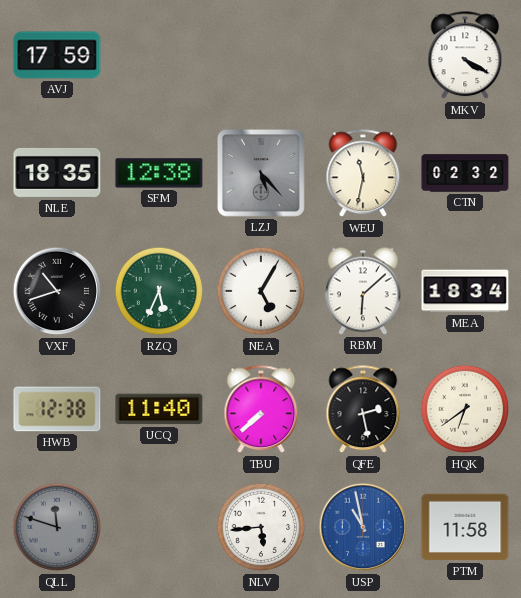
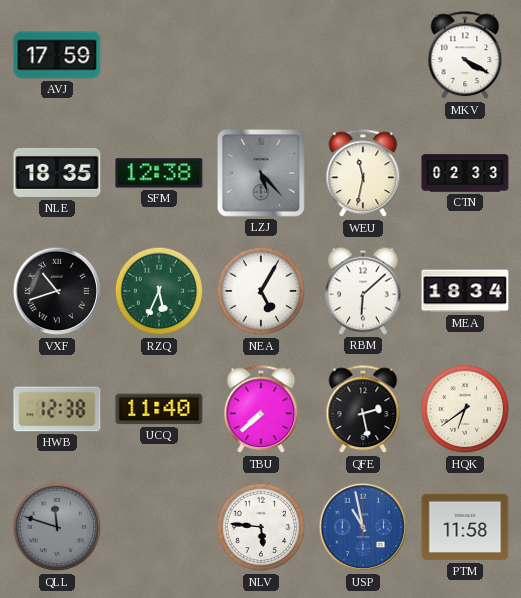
CTN: 02:32 -> 02:33 (465, 173)
NLV: 5:44 -> 5:46 (261, 527)
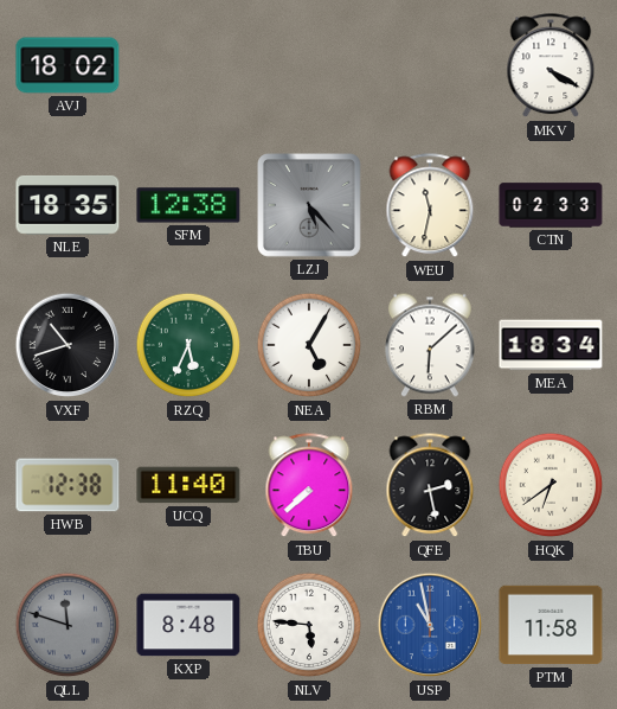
AVJ: 17:59 -> 18:02 (68, 65)
KXP: none -> 8:48 (188, 625)
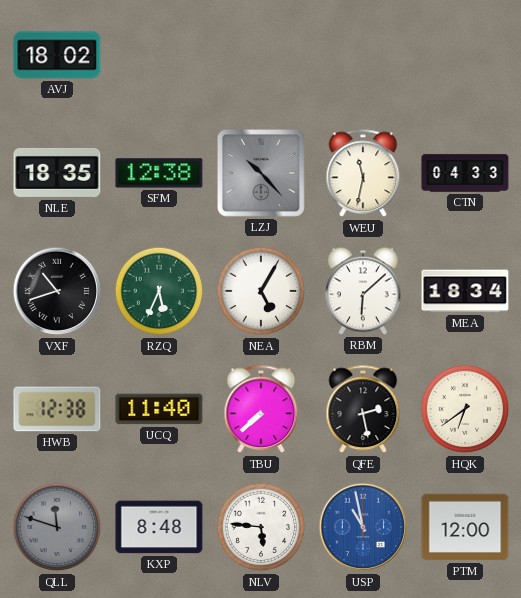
MKV: 4:20 -> none (551, 66)
LZJ: 5:23 -> 10:23 (262, 174)
CTN: 02:33 -> 04:33 (465, 173)
PTM: 11:58 -> 12:00 (465, 527)
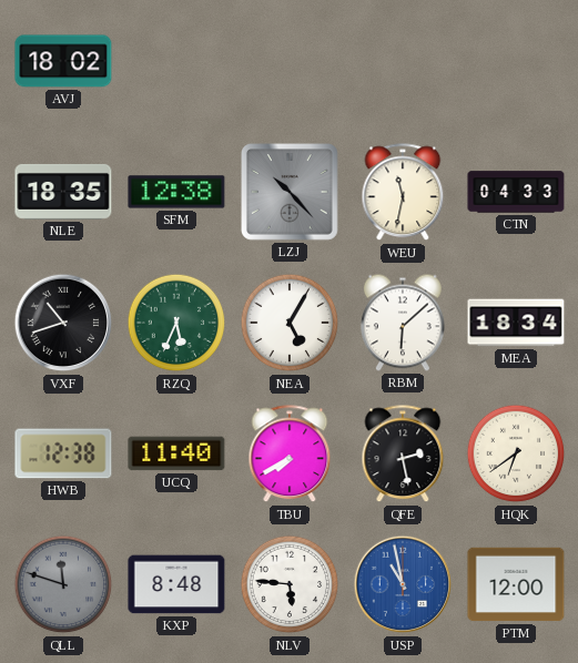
TBU: 7:38 -> 7:40 (290, 455)
